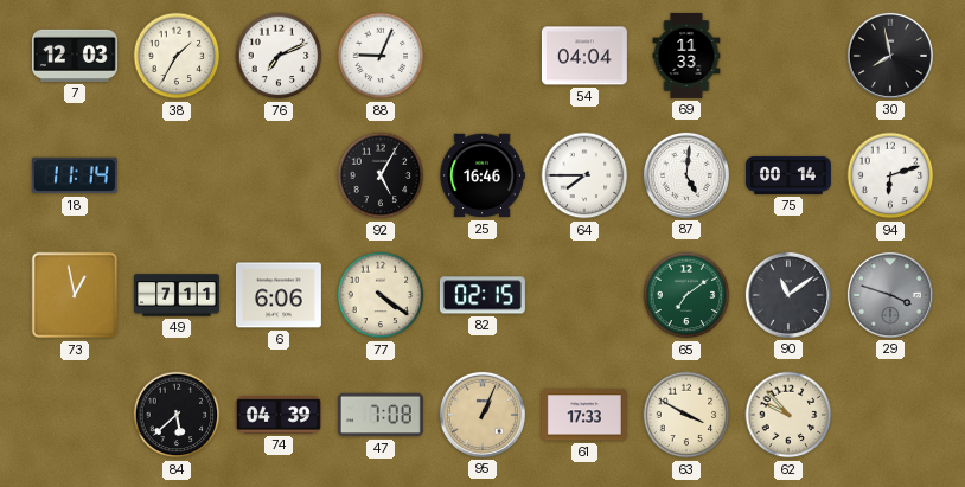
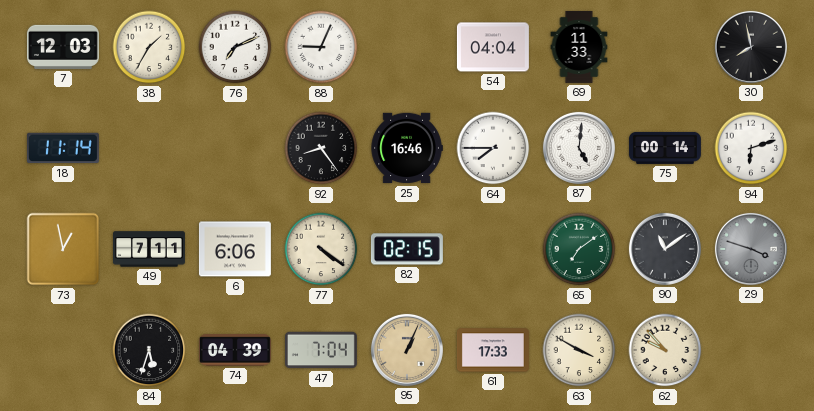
92: 5:05 -> 8:24 (321, 148)
84: 5:38 -> 5:33 (149, 350)
47: 7:08 -> 7:04 (321, 350)
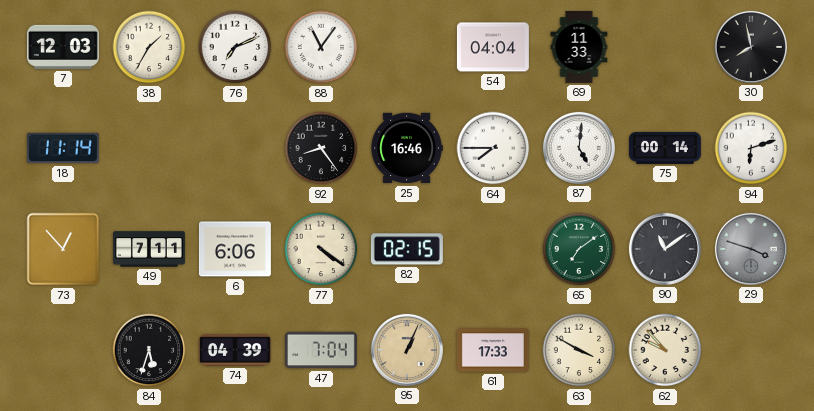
88: 9:04 -> 11:06 (321, 47)
73: 12:58 -> 12:53 (63, 249)
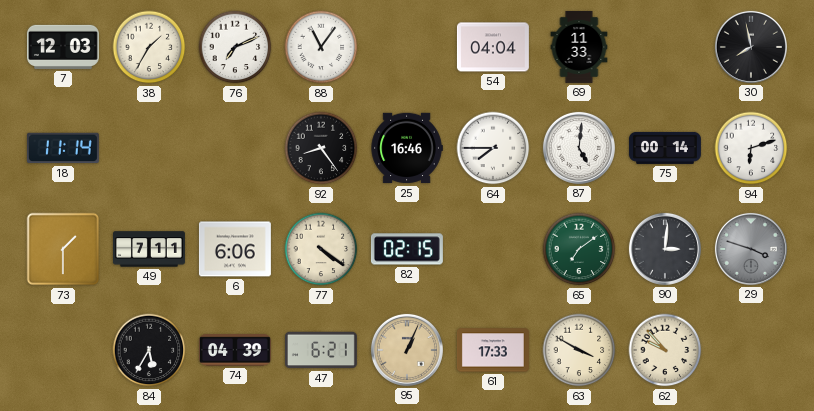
73: 12:53 -> 1:30 (63, 249)
90: 11:09 -> 3:01 (665, 249)
84: 5:33 -> 5:35 (149, 350)
47: 7:04 -> 6:21 (321, 350)
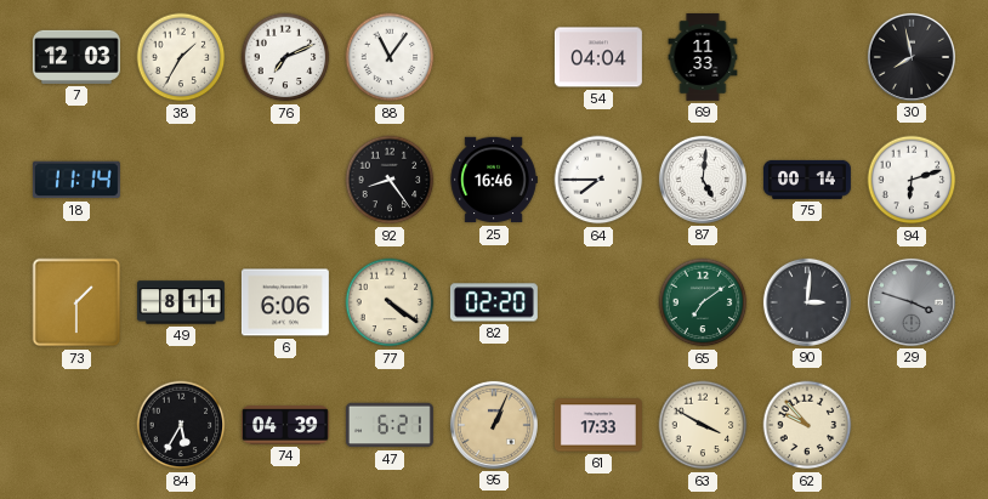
49: 7:11 -> 8:11 (181, 302)
82: 02:15 -> 02:20 (494, 302)
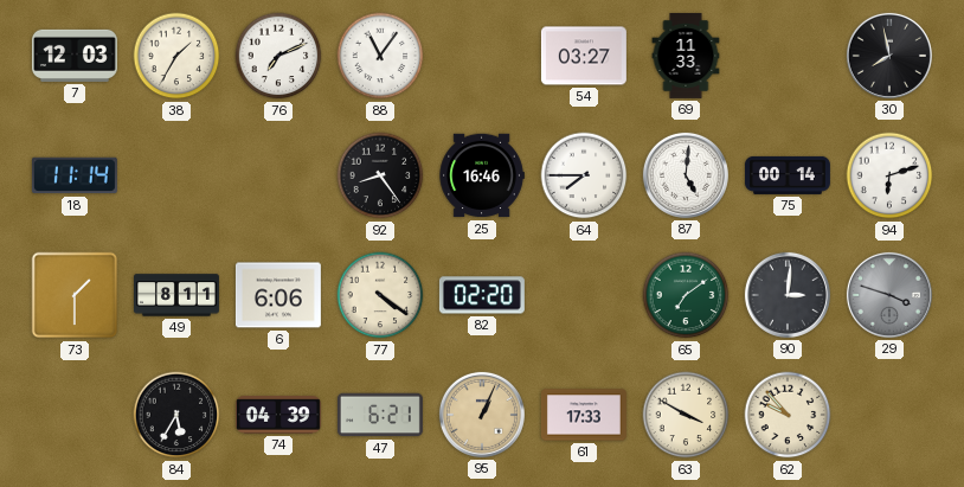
54: 04:04 -> 03:27 (584, 56)
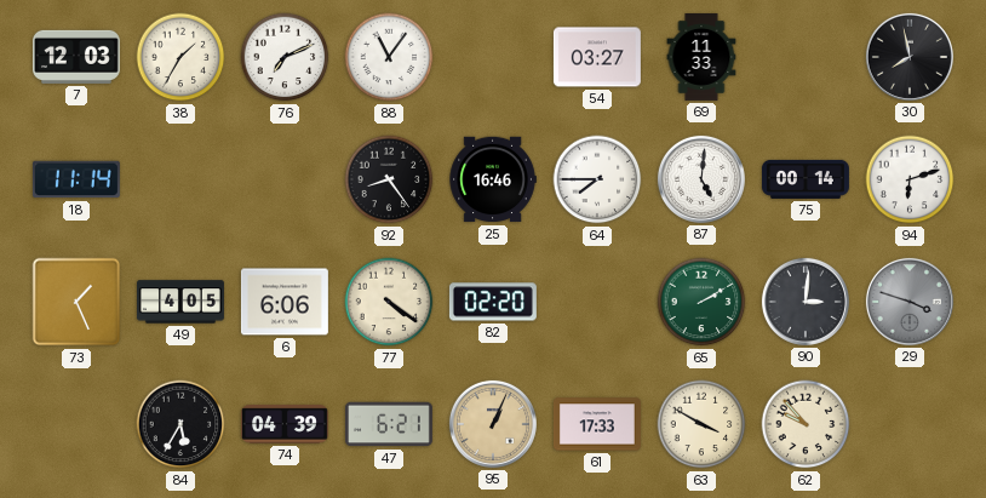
73: 1:30 -> 1:26 (76, 302)
49: 8:11 -> 4:05 (180, 302)
65: 7:09 -> 2:10 (701, 302)
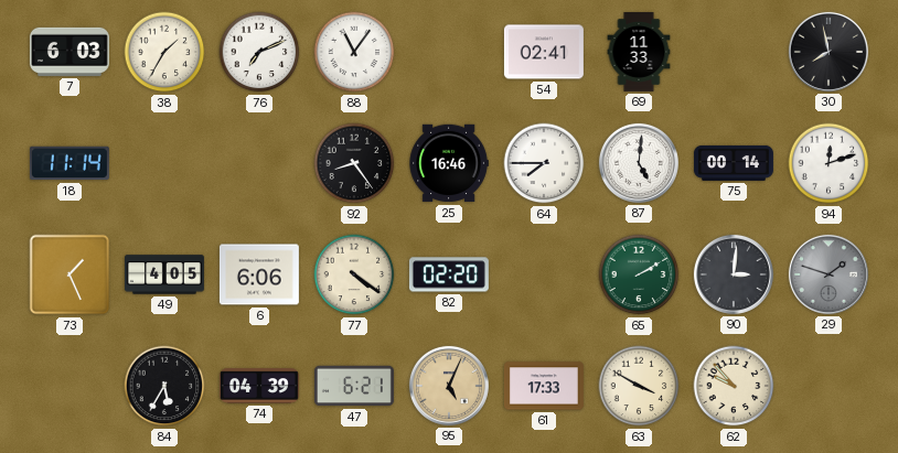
7: 12:03 -> 6:03 (70, 52)
54: 03:27 -> 02:41 (544, 52)
94: 6:12 -> 12:12 (828, 163)
29: 3:48 -> 1:48 (828, 274)
95: 1:04 -> 5:04 (449, 386)
